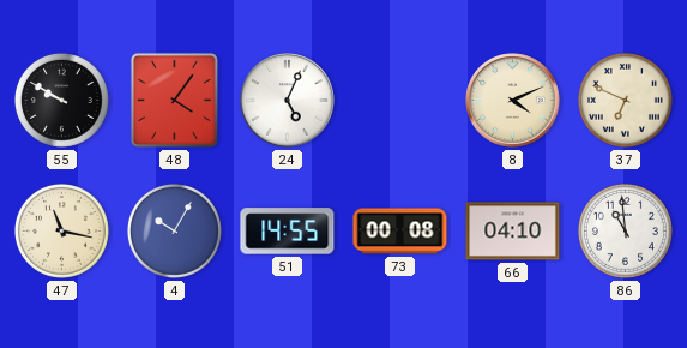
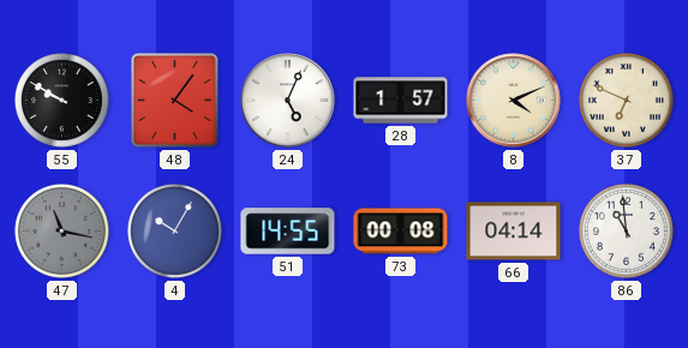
28: none -> 1:57 (401, 101)
47 dial: cream -> grey (61, 230)
66: 04:10 -> 04:14 (514, 232)
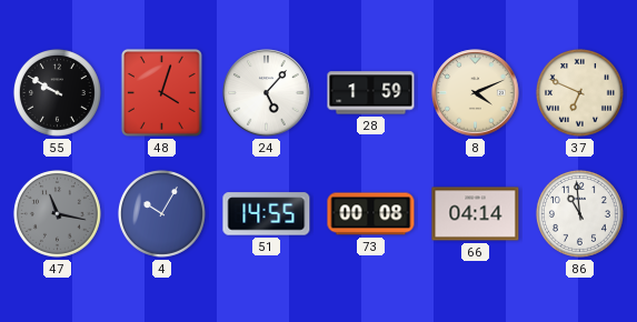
48: 4:06 -> 4:03 (161, 92)
24: 5:04 -> 5:07 (267, 93)
28: 1:57 -> 1:59 (371, 93)
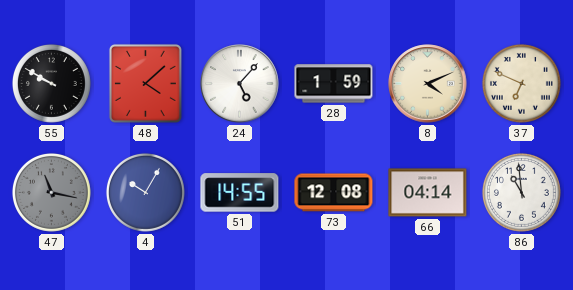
48: 4:03 -> 4:08 (145, 83)
73: 00:08 -> 12:08 (334, 193)
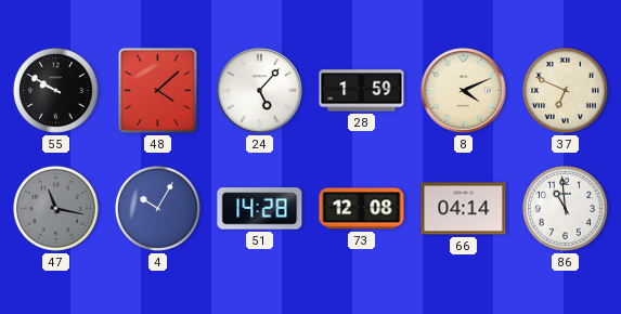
51: 14:55 -> 14:28 (260, 209)
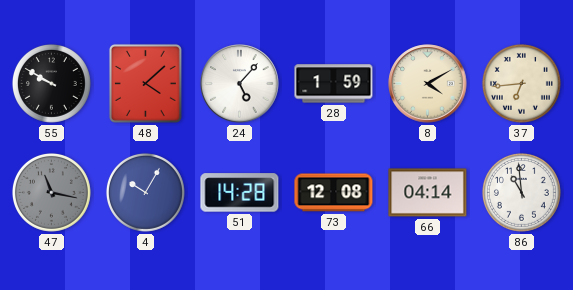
8: 4:11 -> 4:10 (428, 84)
37: 6:49 -> 6:44 (521, 83)
